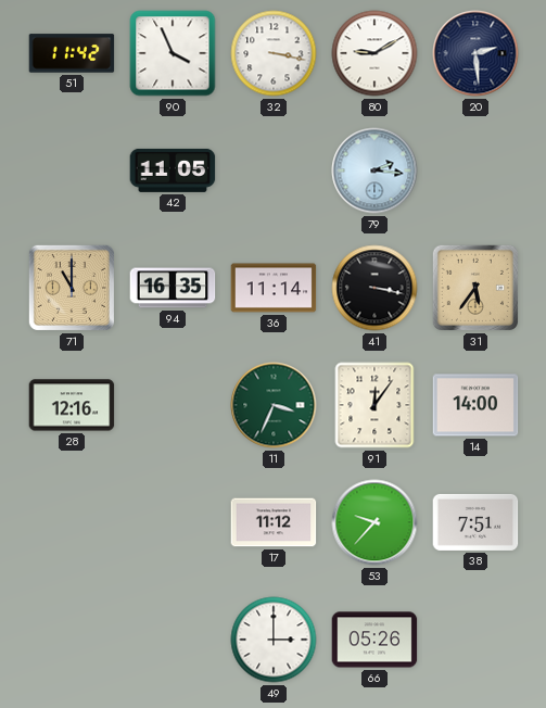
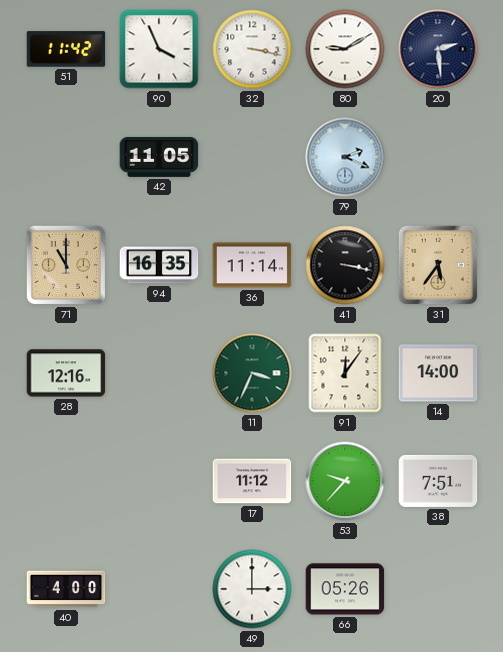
79: 2:16 -> 2:19 (345, 157)
40: none -> 4:00 (66, 589)
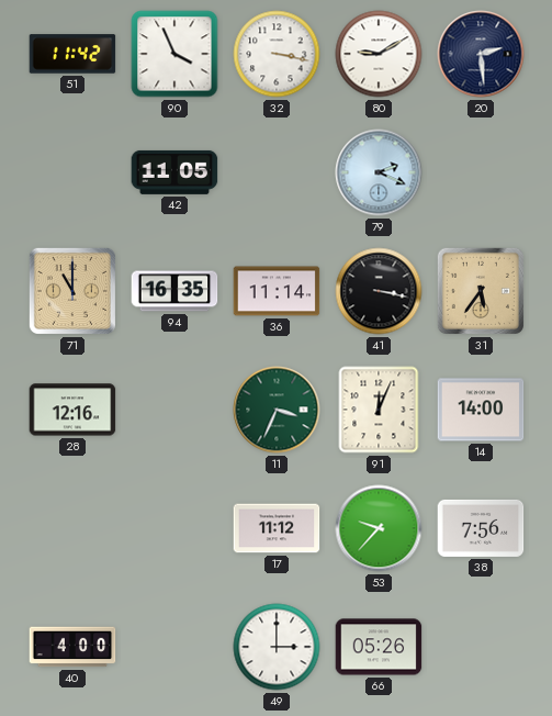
91: 12:06 -> 12:04 (379, 410)
38: 7:51 -> 7:56 (481, 528)
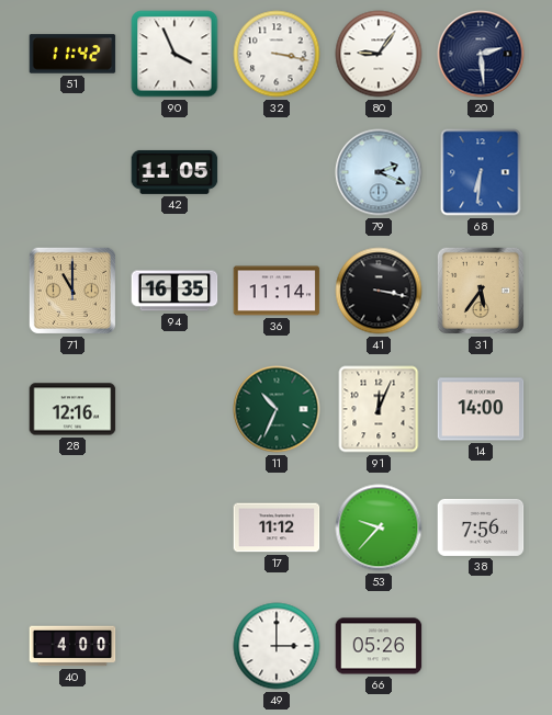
80: 9:10 -> 9:06 (379, 54)
68: none -> 6:31 (481, 172)
11: 3:34 -> 10:34 (277, 409)
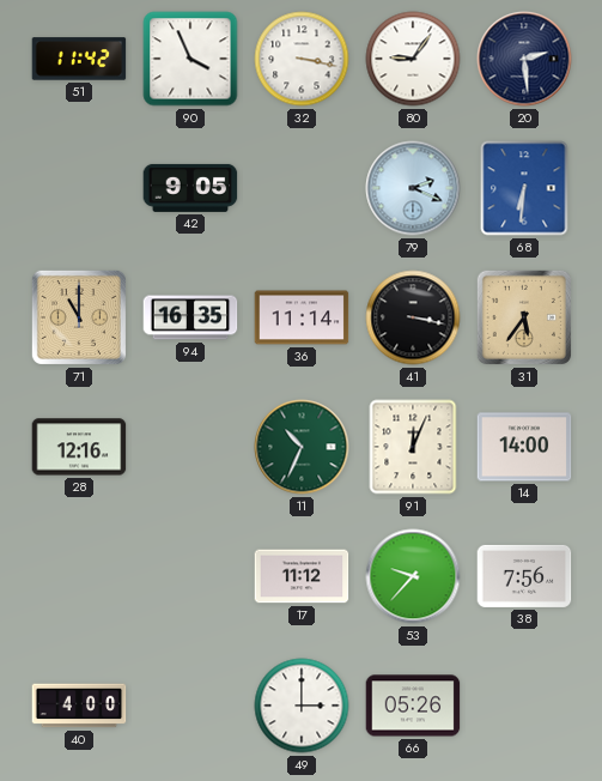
42: 11:05 -> 9:05 (190, 188)
